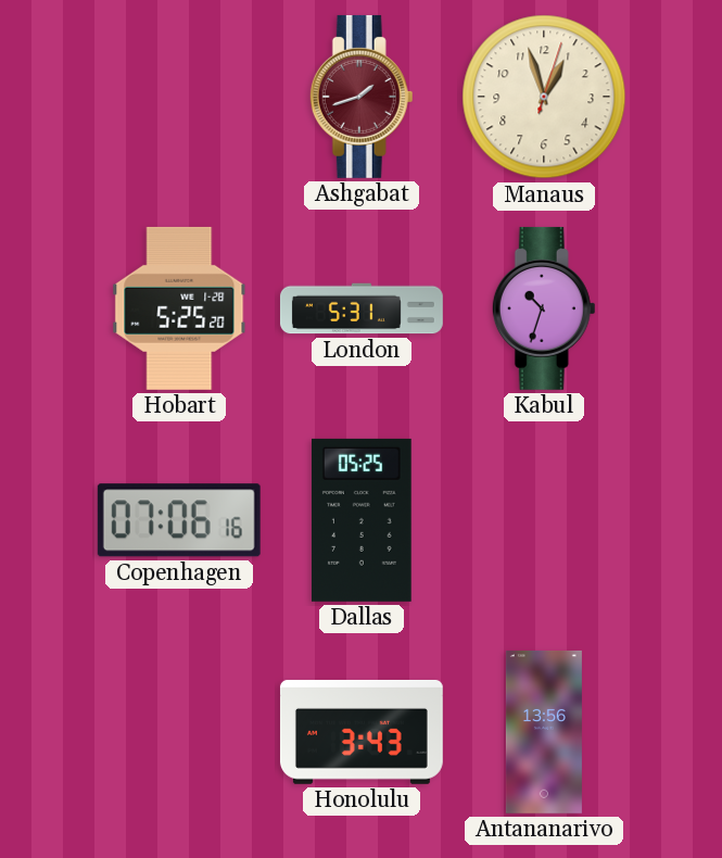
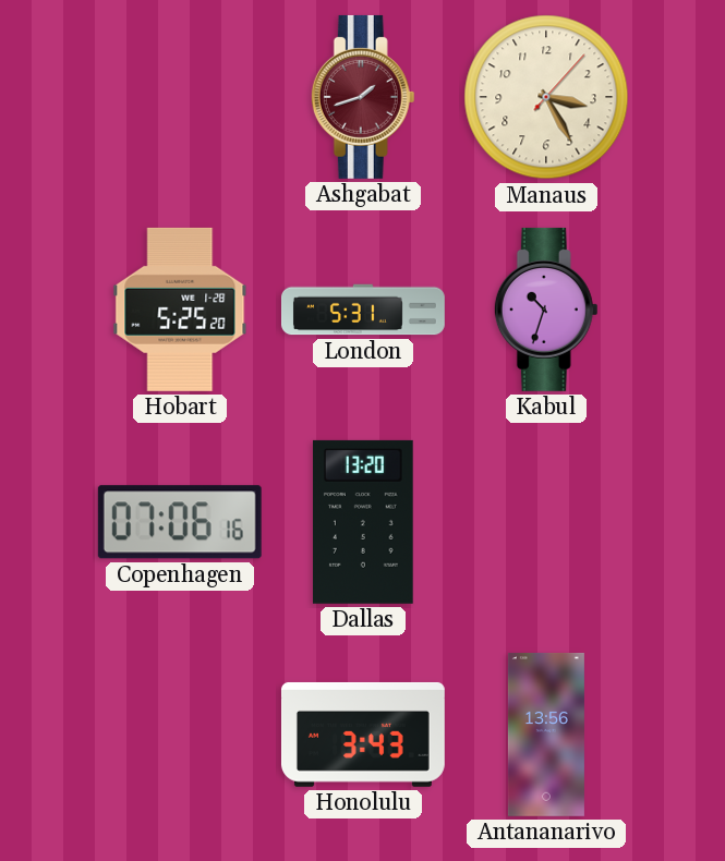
Manaus: 12:57 -> 3:25 (546, 97)
Dallas: 05:25 -> 13:20 (363, 522)
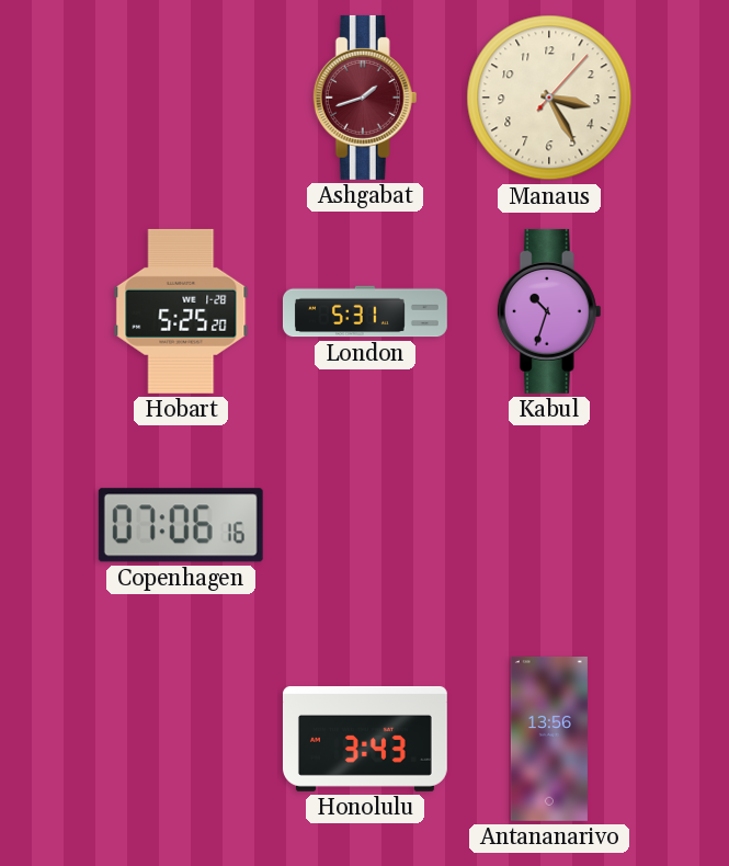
Dallas: 13:20 -> none (363, 522)
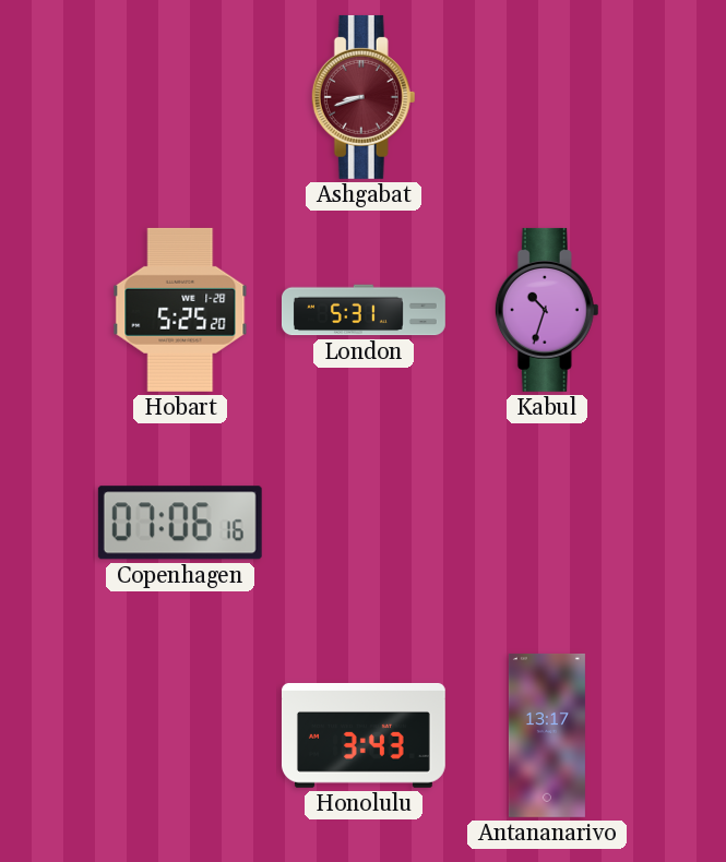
Ashgabat: 1:42 -> 8:42 (364, 97)
Manaus: 3:25 -> none (549, 98)
Antananarivo: 13:56 -> 13:17 (547, 735)
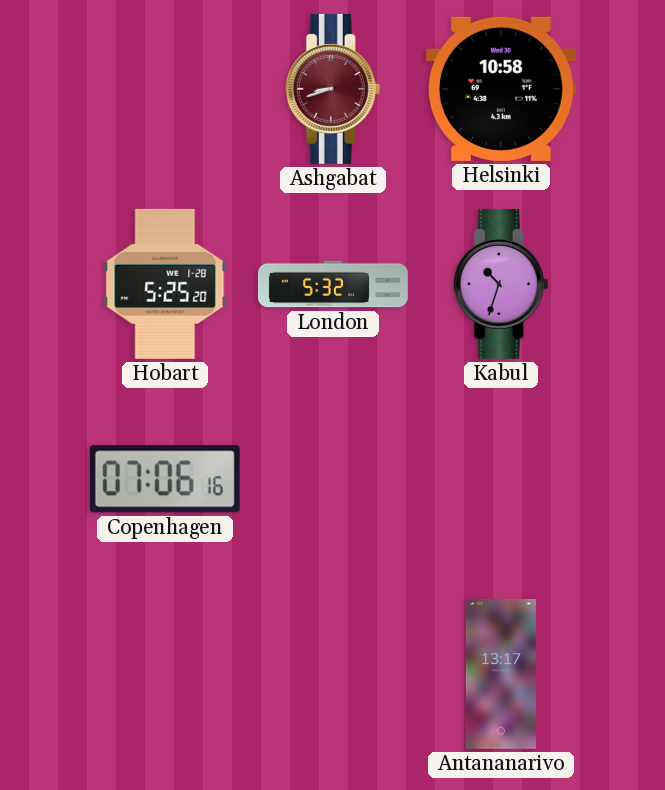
Helsinki: none -> 10:58 (501, 89)
London: 5:31 -> 5:32 (333, 284)
Honolulu: 3:43 -> none (364, 735)
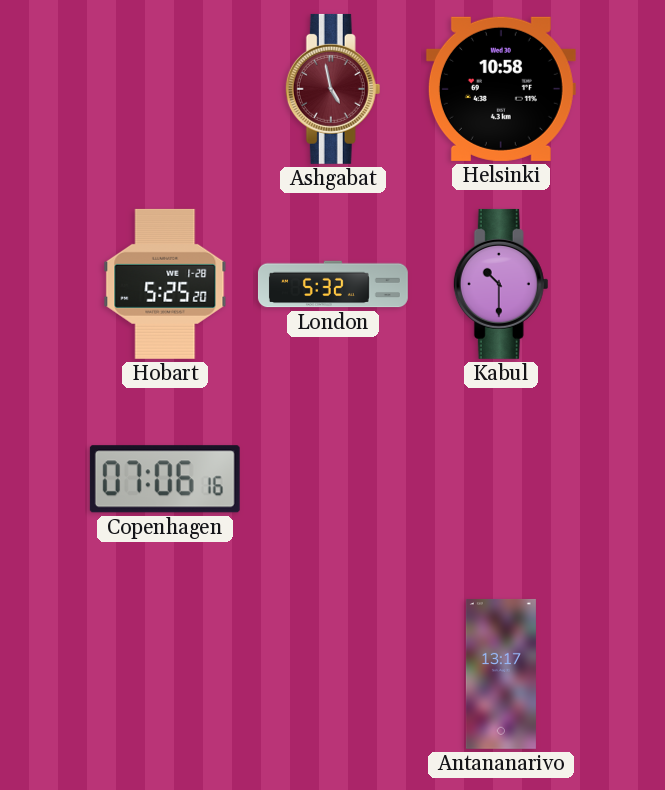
Ashgabat: 8:42 -> 4:58 (333, 89)
Kabul: 10:33 -> 10:30 (501, 284)
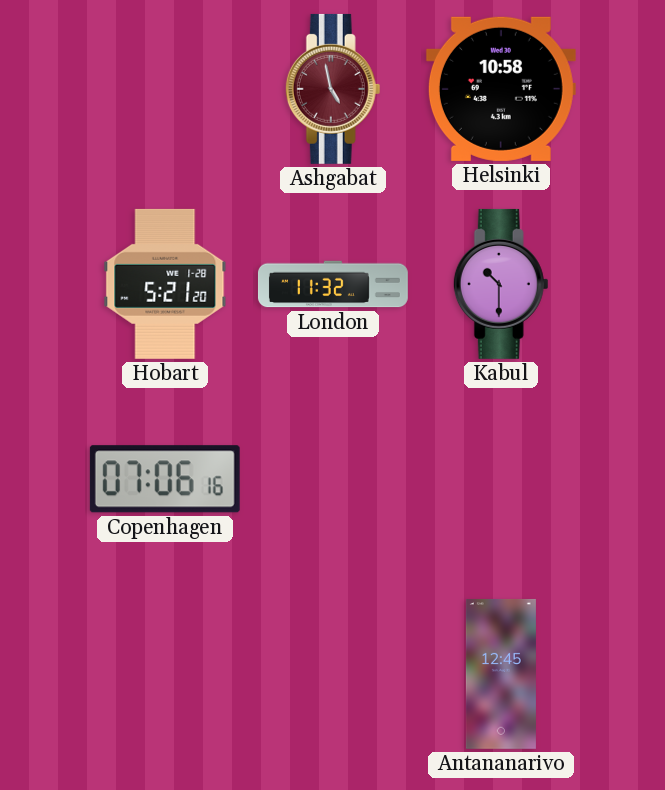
Hobart: 5:25 -> 5:21 (165, 284)
London: 5:32 -> 11:32 (333, 284)
Antananarivo: 13:17 -> 12:45 (501, 674)
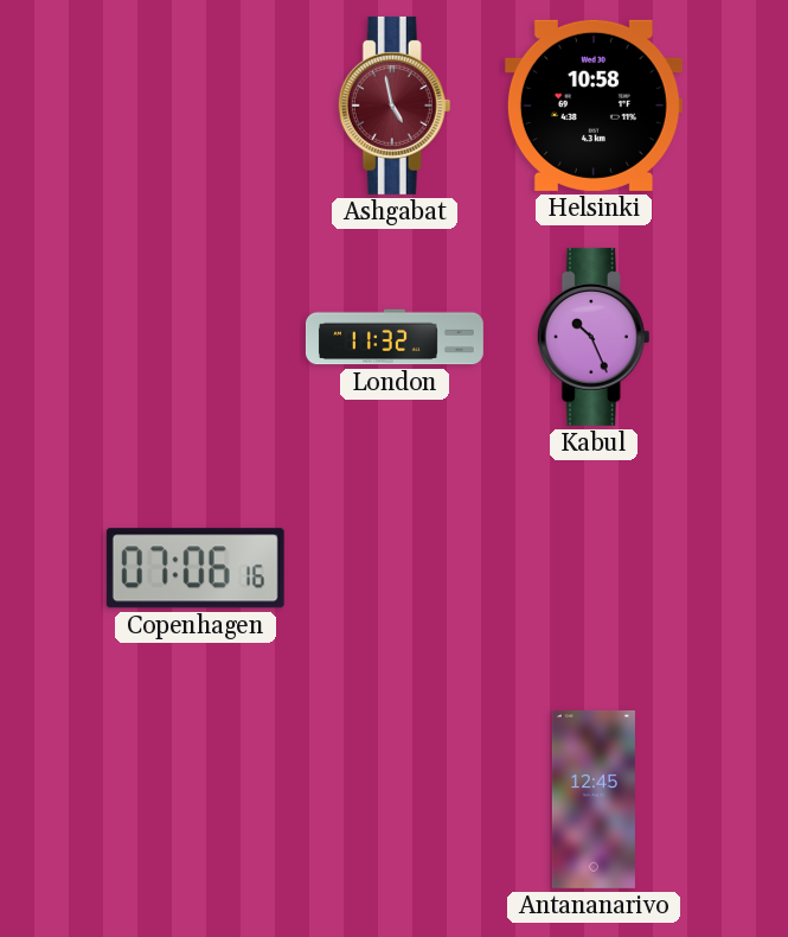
Hobart: 5:21 -> none (165, 284)
Kabul: 10:30 -> 10:26 (594, 337)
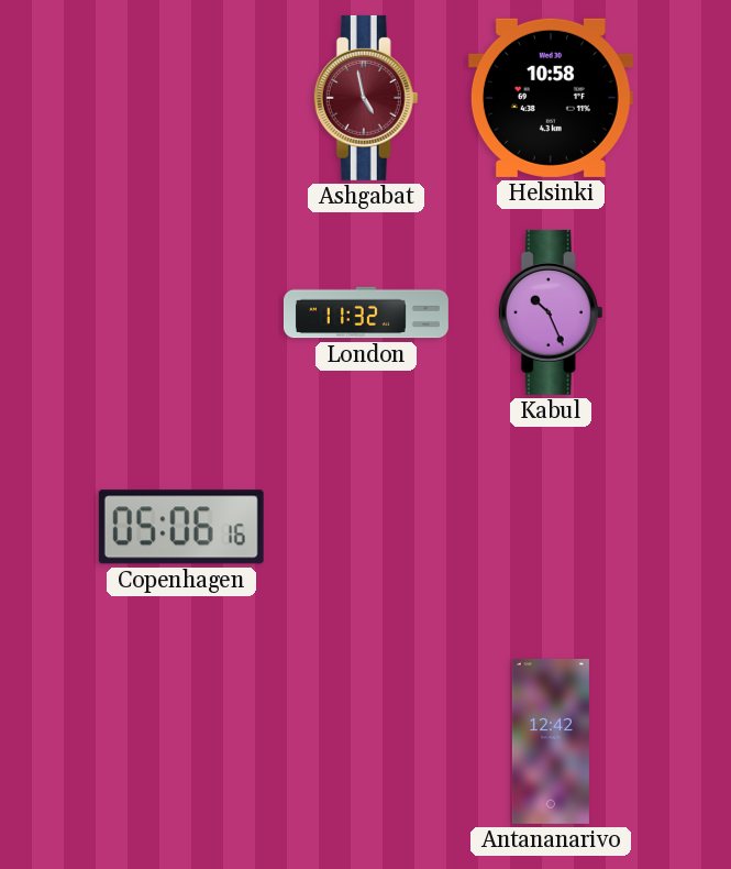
Copenhagen: 07:06 -> 05:06 (181, 527)
Antananarivo: 12:45 -> 12:42 (551, 741)
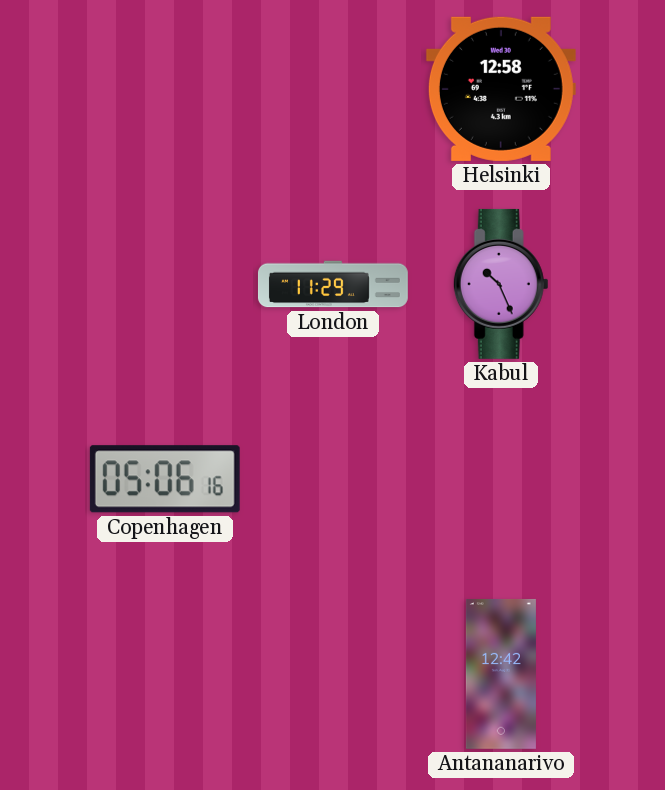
Ashgabat: 4:58 -> none (366, 98)
Helsinki: 10:58 -> 12:58 (501, 89)
London: 11:32 -> 11:29 (333, 284)
